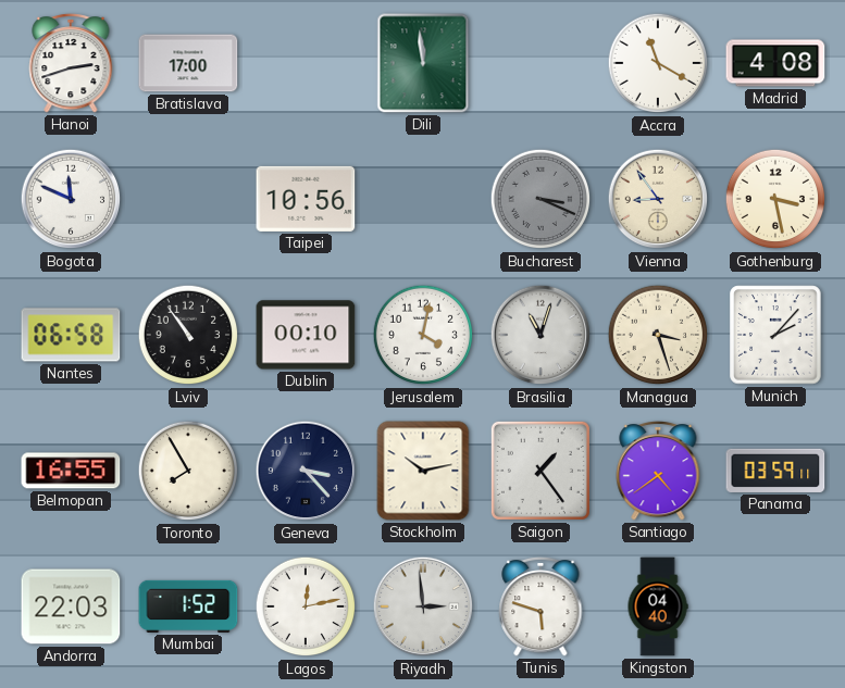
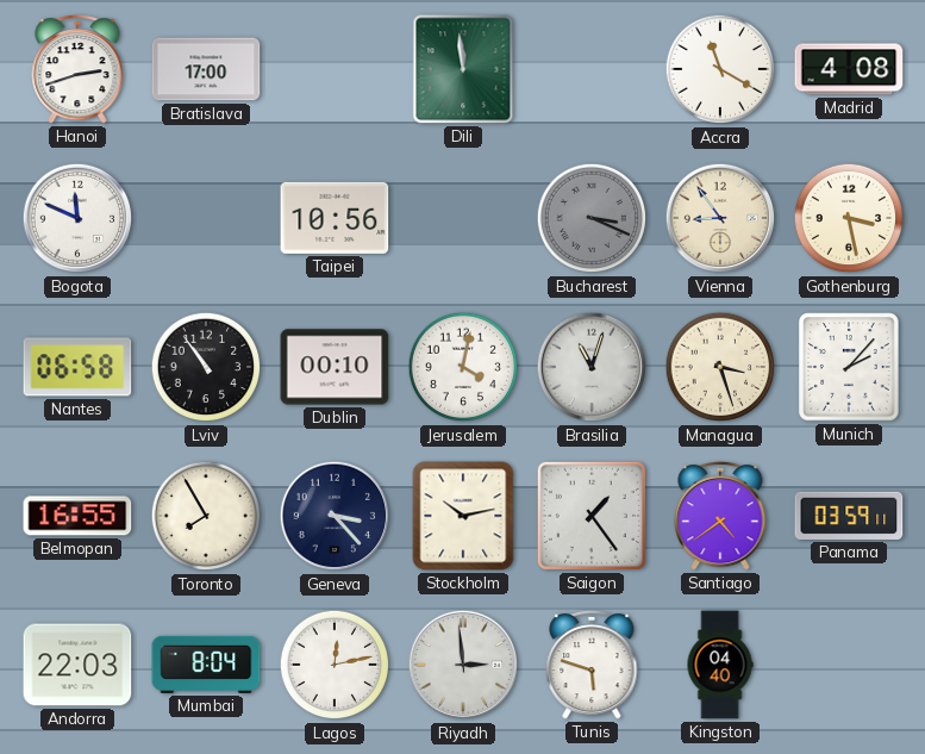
Mumbai: 1:52 -> 8:04 (206, 665)
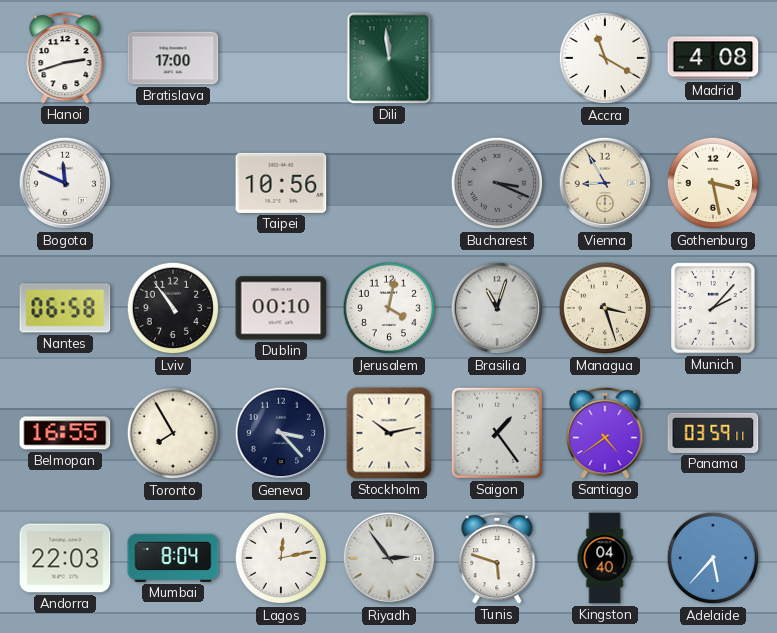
Vienna: 8:54 -> 8:55 (605, 183)
Riyadh: 2:59 -> 2:54 (389, 558)
Adelaide: none -> 5:37 (713, 558)
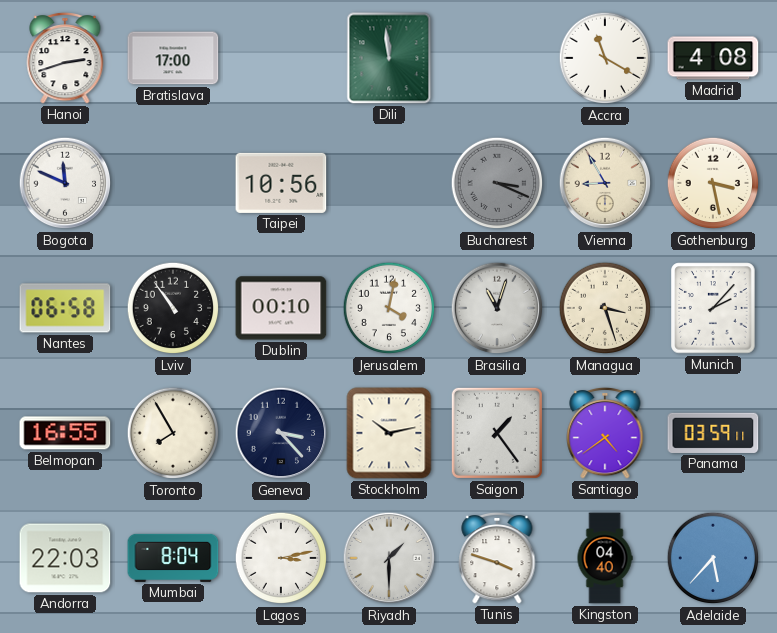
Lagos: 12:13 -> 3:13 (281, 558)
Riyadh: 2:54 -> 1:30 (389, 558)
Tunis: 5:48 -> 3:48 (497, 558)
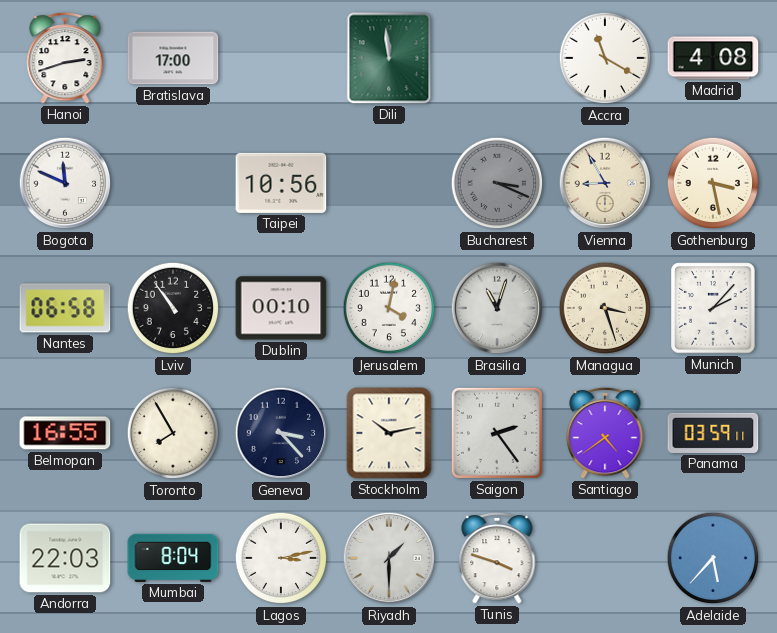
Saigon: 1:24 -> 2:24 (497, 433)
Kingston: 04:40 -> none (605, 558)
